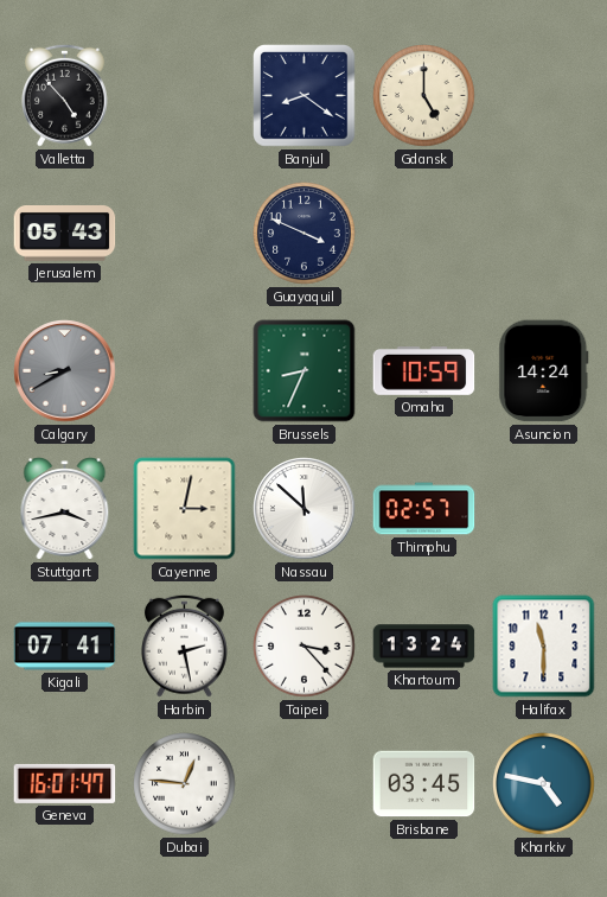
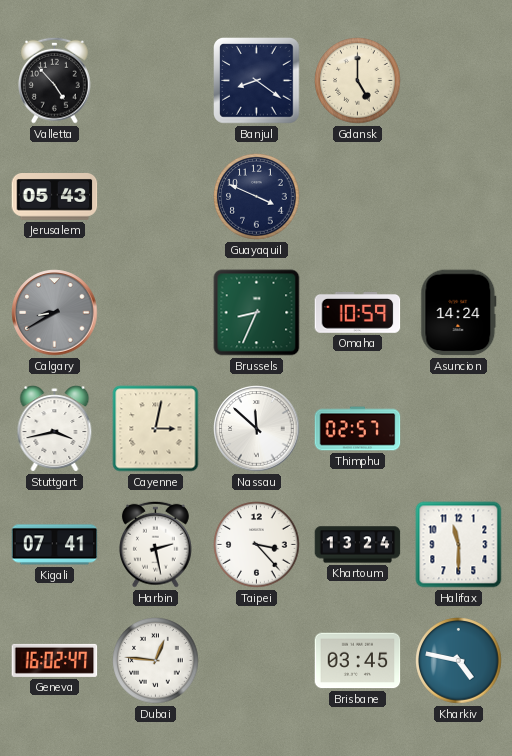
Geneva: 16:01 -> 16:02 (55, 660)
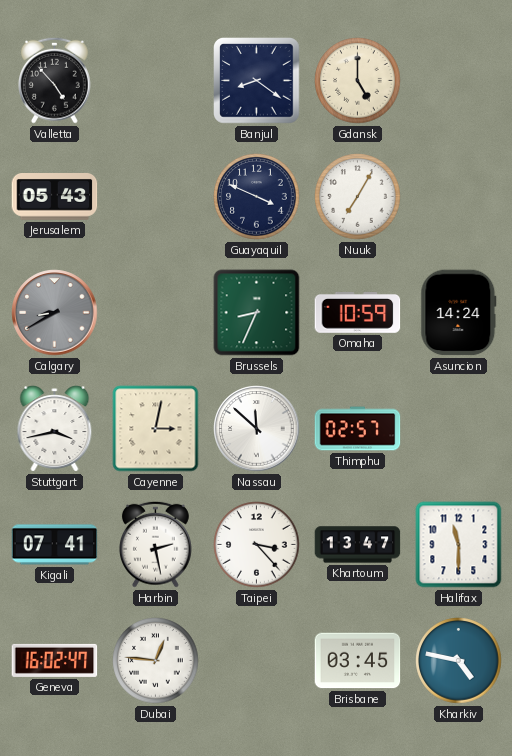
Nuuk: none -> 7:05 (358, 197)
Khartoum: 13:24 -> 13:47 (358, 545)
